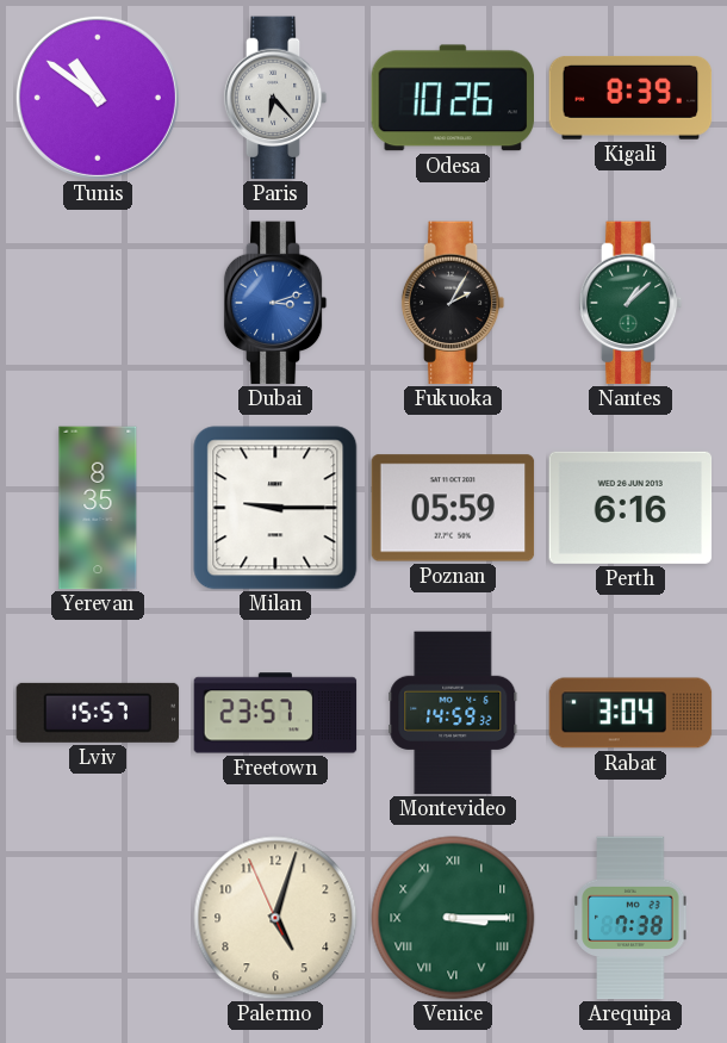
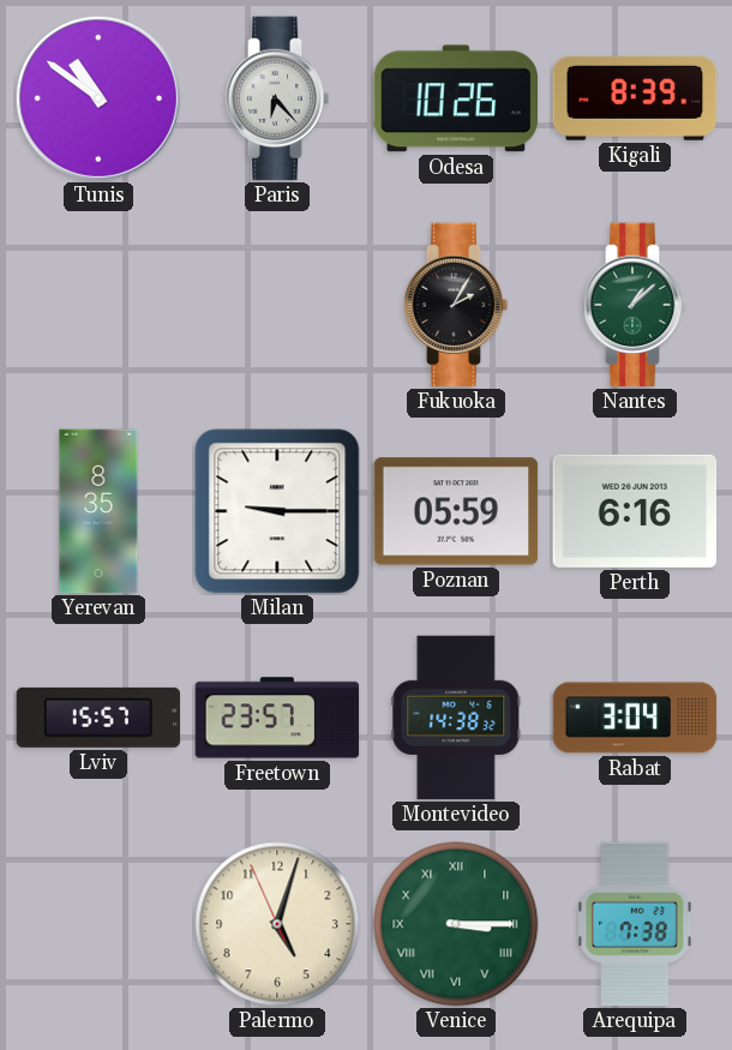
Dubai: 3:12 -> none (275, 303)
Montevideo: 14:59 -> 14:38 (456, 718)
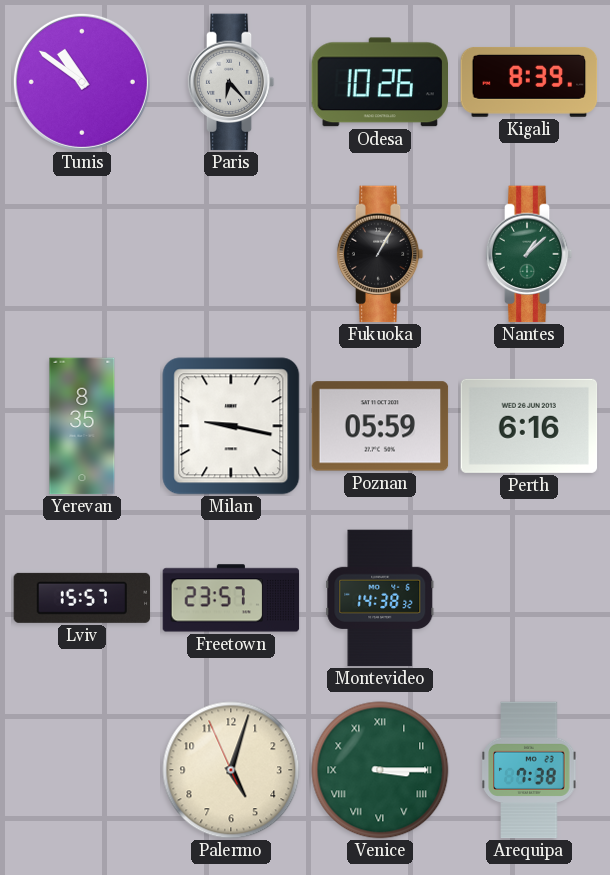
Fukuoka: 2:05 -> 1:05 (380, 254)
Milan: 9:15 -> 9:17 (231, 426)
Rabat: 3:04 -> none (635, 718)
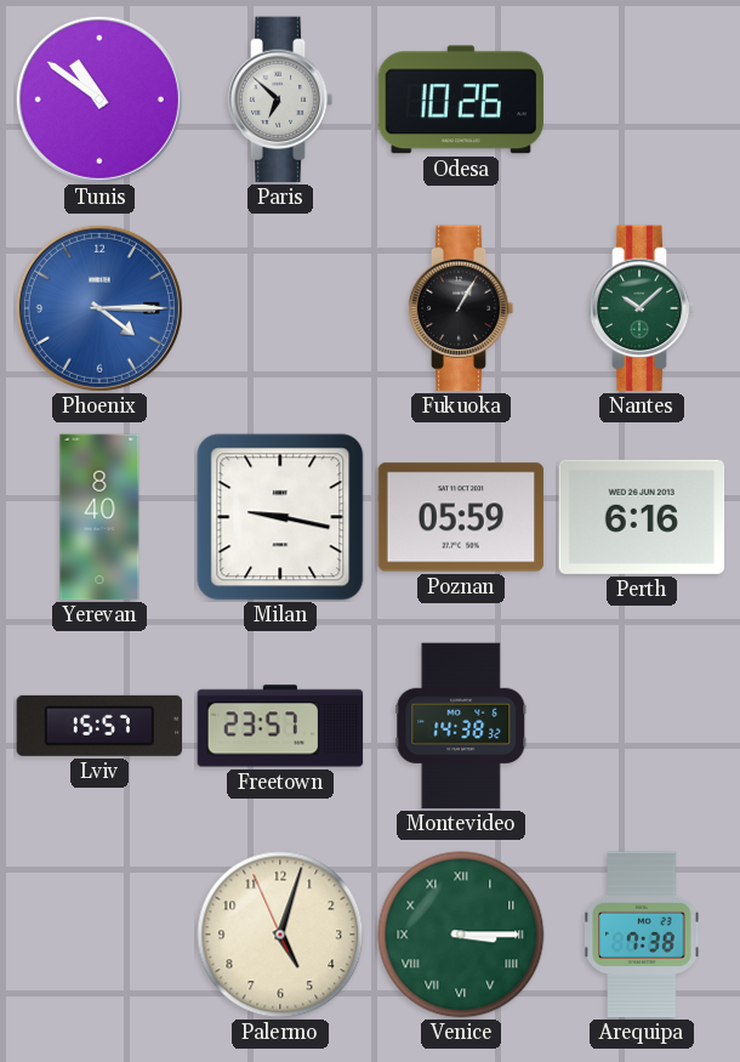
Paris: 6:23 -> 6:52 (280, 100)
Kigali: 8:39 -> none (529, 82)
Phoenix: none -> 4:15 (99, 308)
Nantes: 1:08 -> 10:08 (642, 308)
Yerevan: 8:35 -> 8:40 (99, 517)
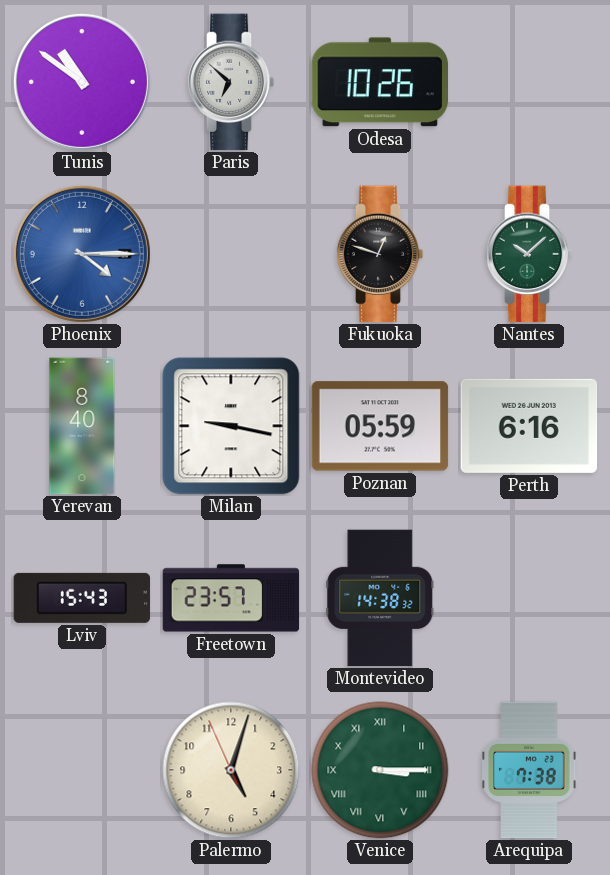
Fukuoka: 1:05 -> 12:48 (380, 254)
Lviv: 15:57 -> 15:43 (82, 598)
